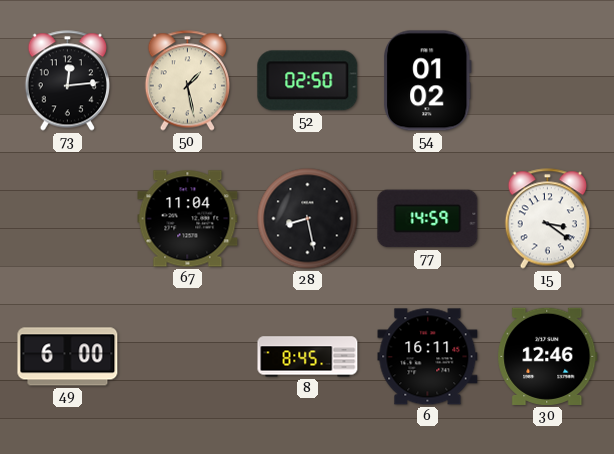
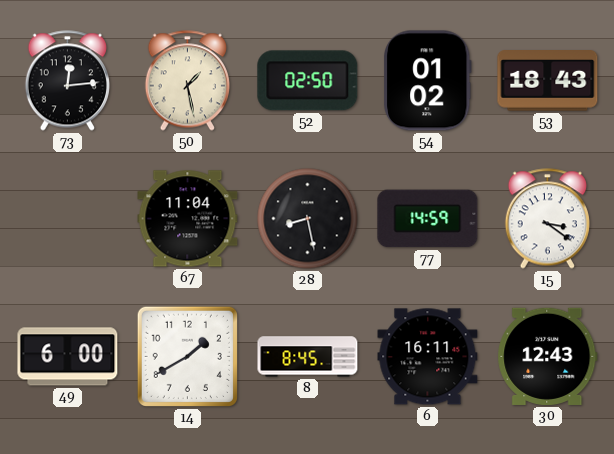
53: none -> 18:43 (548, 81)
14: none -> 1:40 (187, 356)
30: 12:46 -> 12:43 (548, 356)
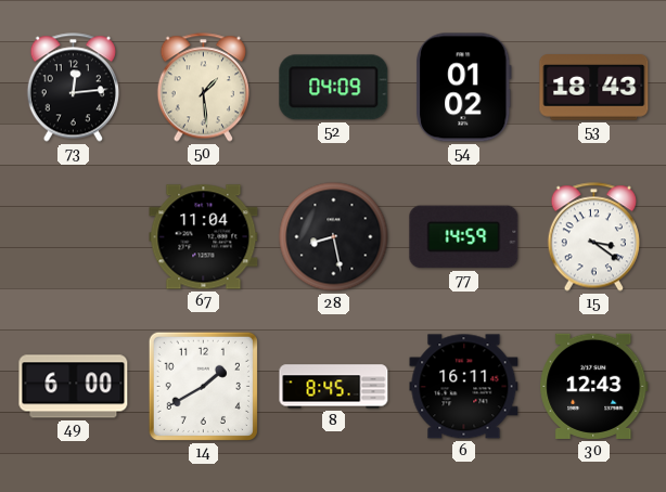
50: 1:28 -> 1:29 (203, 88)
52: 02:50 -> 04:09 (334, 88)
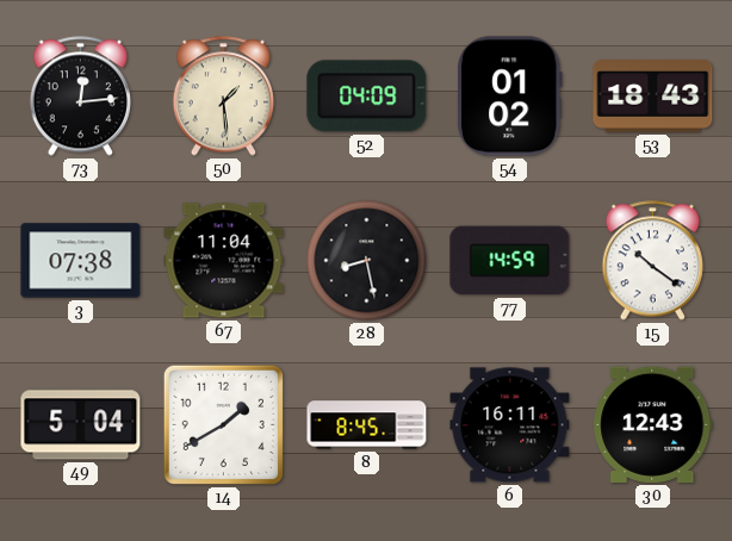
3: none -> 07:38 (81, 261)
15: 3:21 -> 10:21 (652, 261)
49: 6:00 -> 5:04 (81, 425)
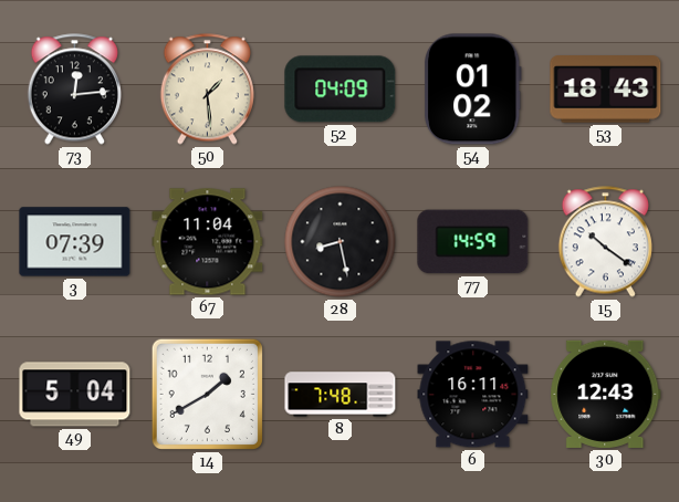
3: 07:38 -> 07:39 (75, 242)
8: 8:45 -> 7:48 (341, 395)
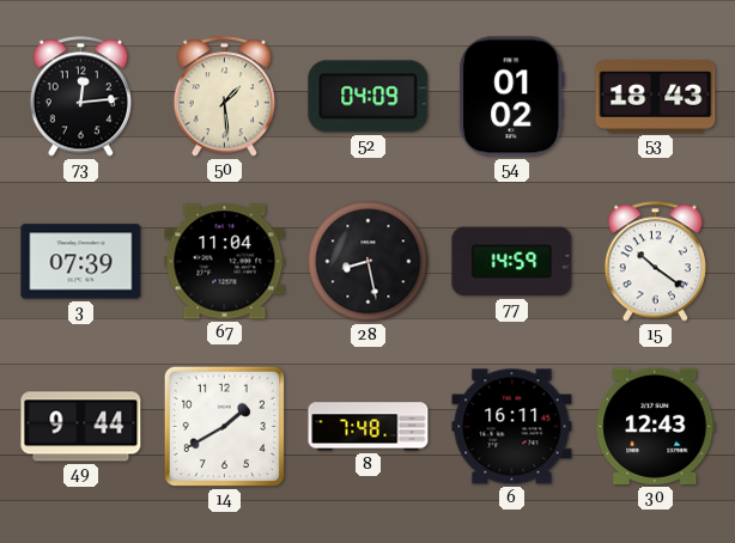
49: 5:04 -> 9:44 (81, 427)
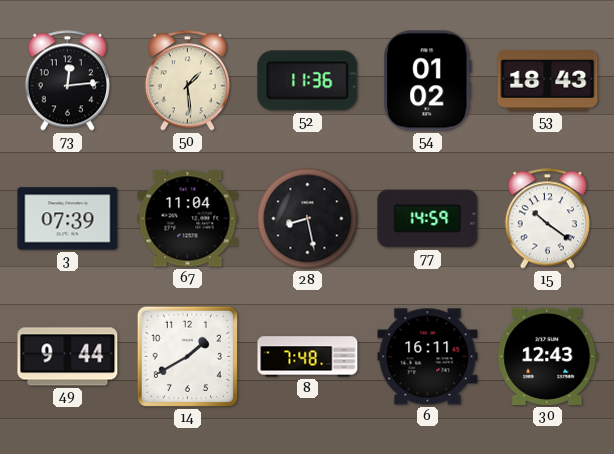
52: 04:09 -> 11:36 (308, 81)
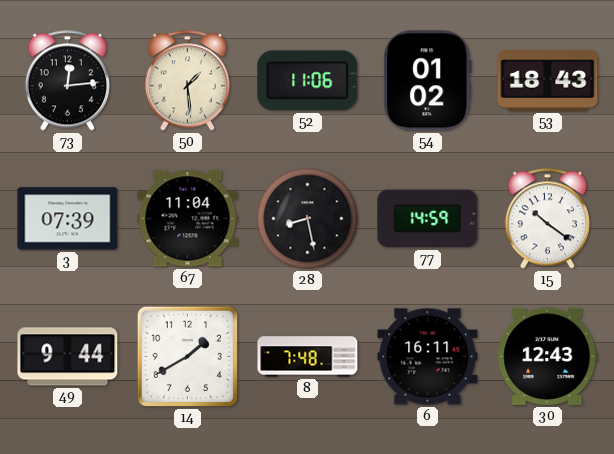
52: 11:36 -> 11:06 (308, 81)
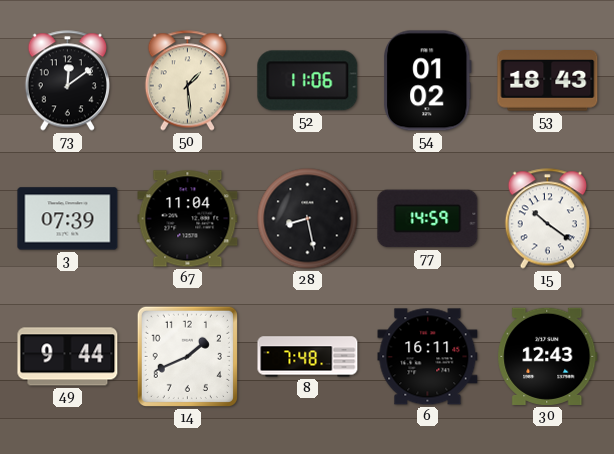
73: 12:14 -> 12:09 (67, 81)
14: 1:40 -> 1:41 (187, 356)
